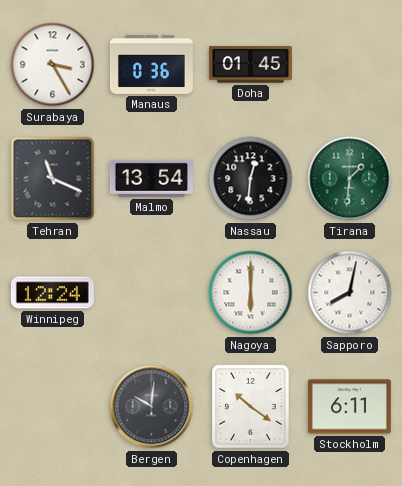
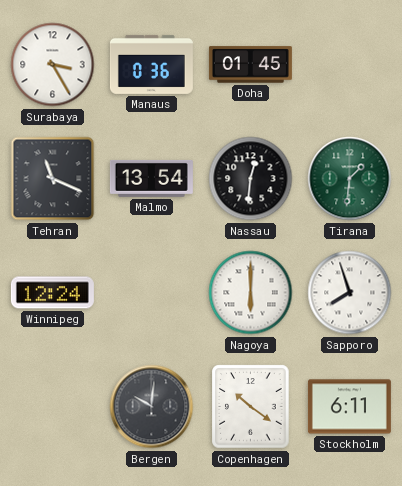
Sapporo: 8:02 -> 7:57 (350, 293)
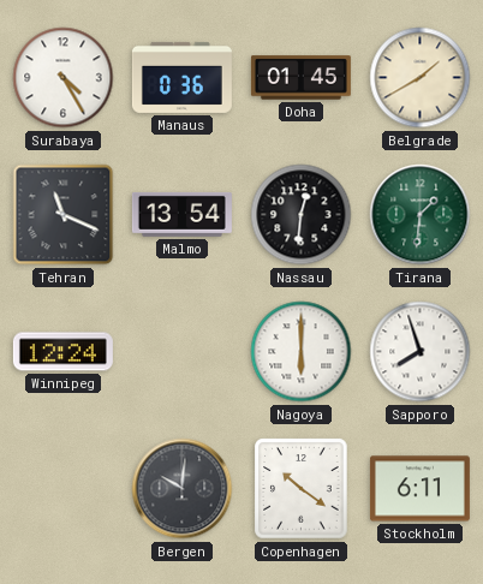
Surabaya: 3:25 -> 4:25 (64, 78)
Belgrade: none -> 1:40 (421, 78)
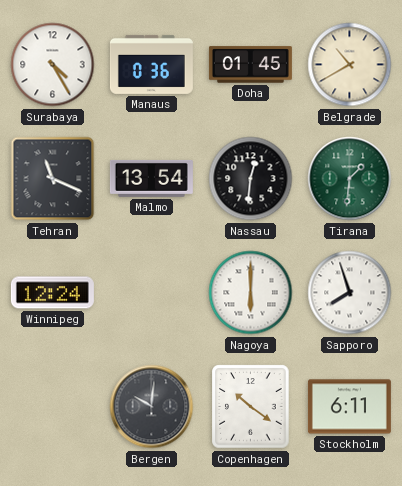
Belgrade: 1:40 -> 10:40 (350, 65)
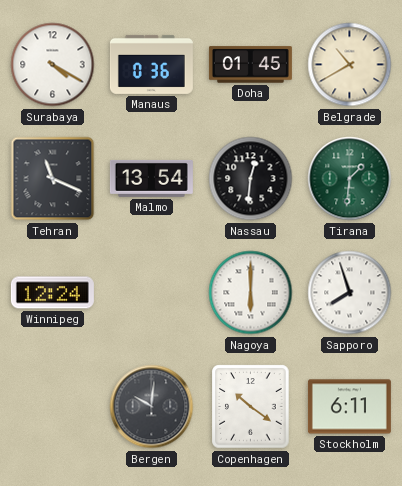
Surabaya: 4:25 -> 4:20 (53, 65)
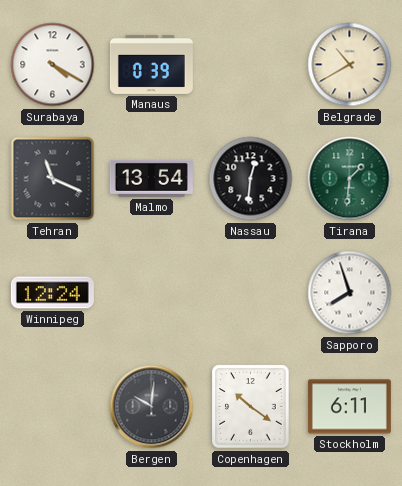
Manaus: 0:36 -> 0:39 (151, 64)
Doha: 01:45 -> none (250, 65)
Nagoya: 6:00 -> none (251, 293)
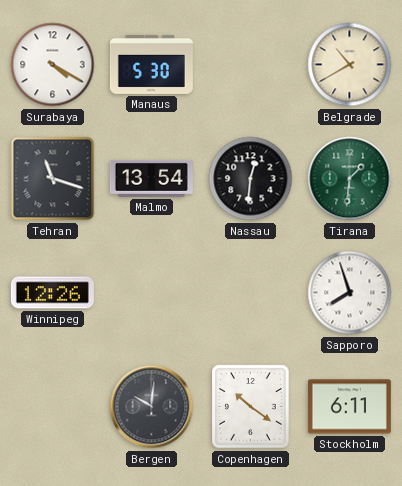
Manaus: 0:39 -> 5:30 (151, 64)
Tehran: 11:19 -> 11:18 (53, 179)
Winnipeg: 12:24 -> 12:26 (52, 293)
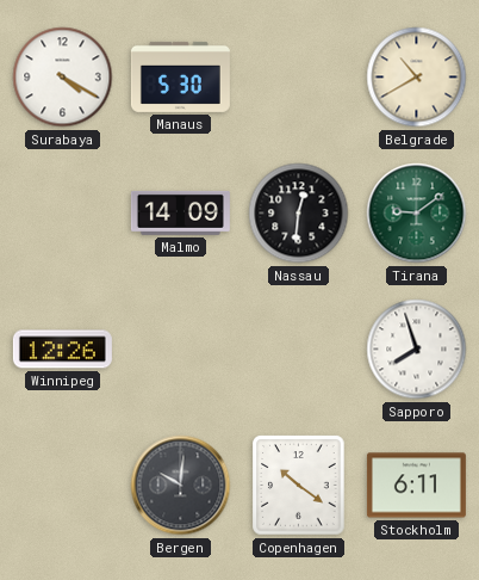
Tehran: 11:18 -> none (53, 179)
Malmo: 13:54 -> 14:09 (180, 212)
Tirana: 1:31 -> 9:09 (417, 214)
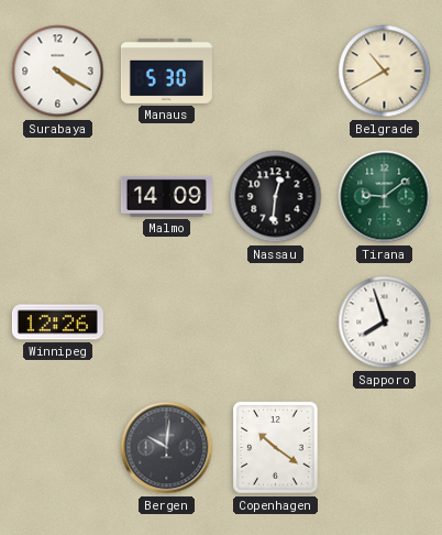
Stockholm: 6:11 -> none (416, 486)
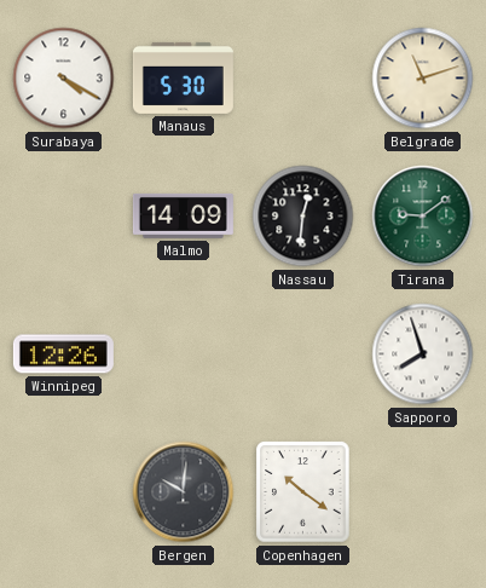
Belgrade: 10:40 -> 11:12 (423, 79)
